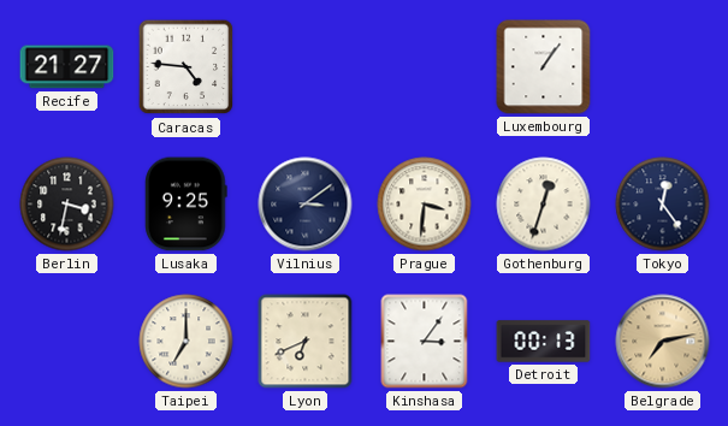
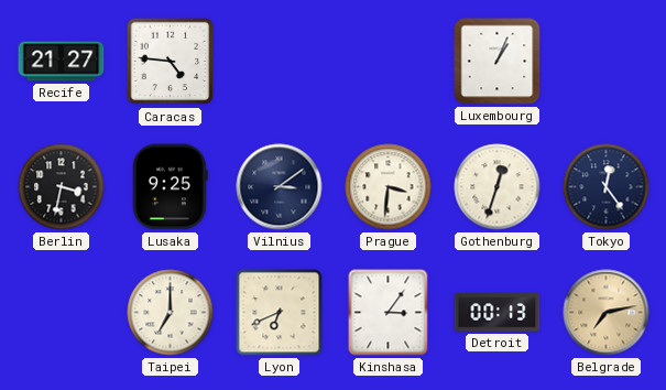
Luxembourg: 1:06 -> 1:04 (498, 62)
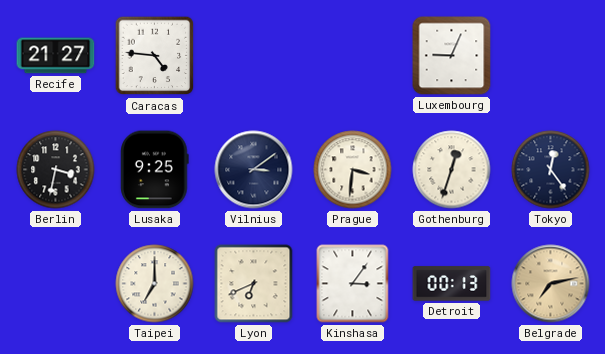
Luxembourg: 1:04 -> 9:04 (452, 56)
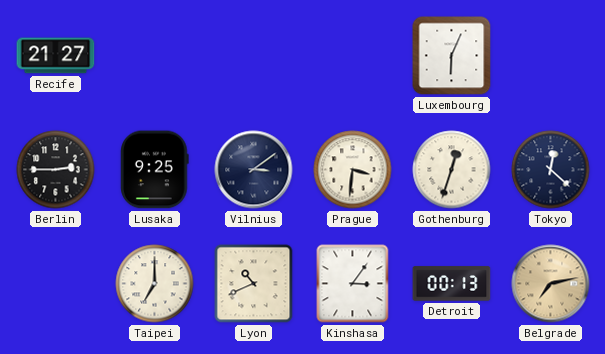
Caracas: 4:46 -> none (155, 56)
Luxembourg: 9:04 -> 6:04 (452, 56)
Berlin: 3:32 -> 2:45 (56, 170)
Tokyo: 12:24 -> 12:22 (551, 170)
Lyon: 6:41 -> 10:41 (254, 284)
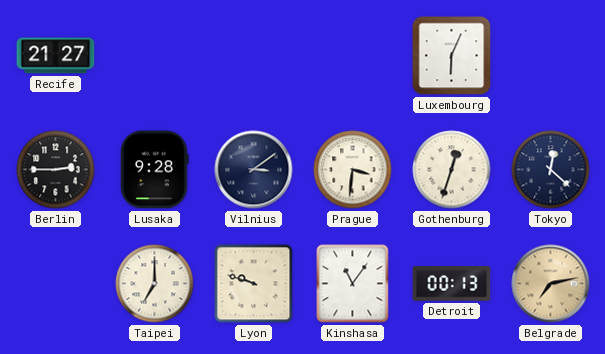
Lusaka: 9:25 -> 9:28 (155, 170)
Lyon: 10:41 -> 9:48 (254, 284)
Kinshasa: 3:06 -> 11:06 (353, 284)
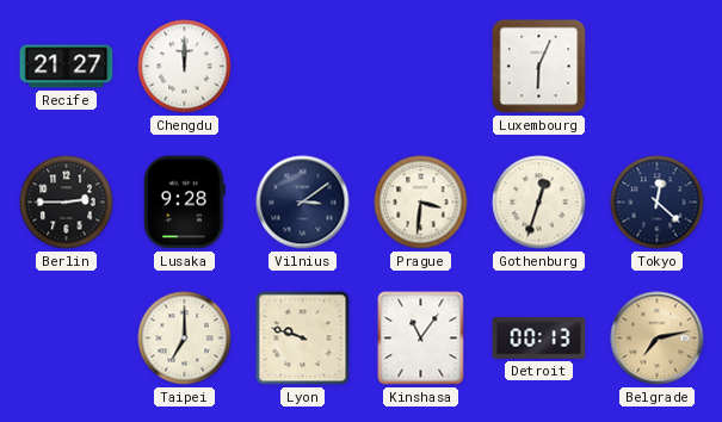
Chengdu: none -> 12:00 (185, 67)
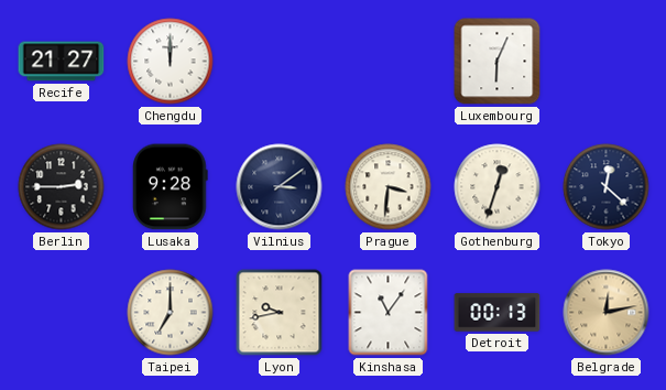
Lyon: 9:48 -> 9:43 (280, 313)
Belgrade: 7:13 -> 12:13 (607, 313)
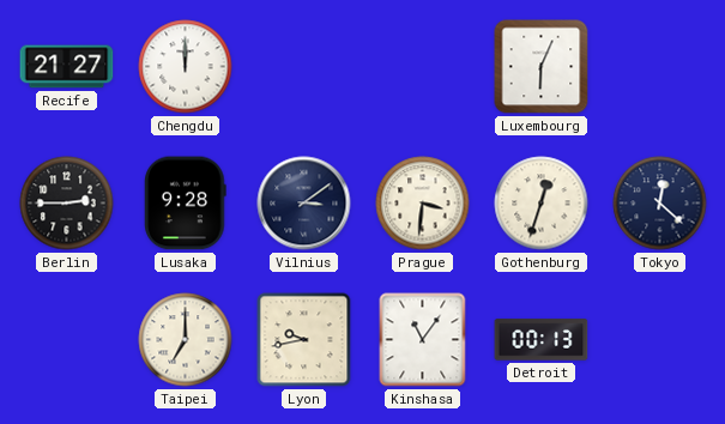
Belgrade: 12:13 -> none (607, 313)
